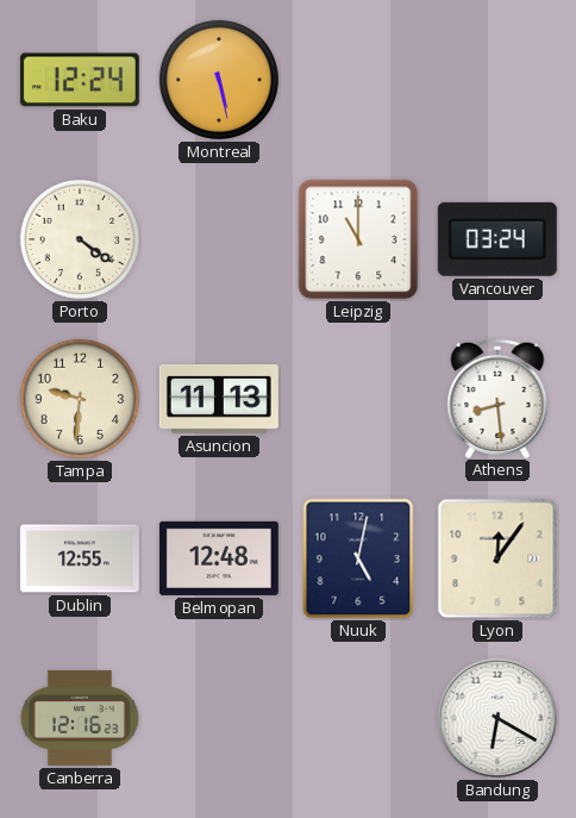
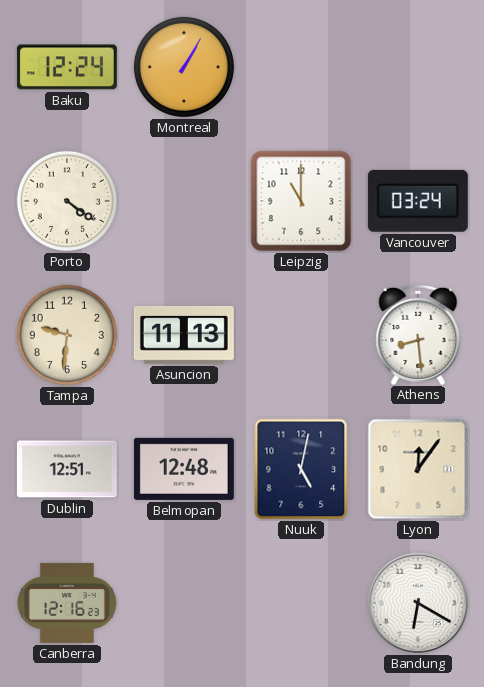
Montreal: 5:28 -> 1:05 (184, 67)
Dublin: 12:55 -> 12:51 (67, 469)
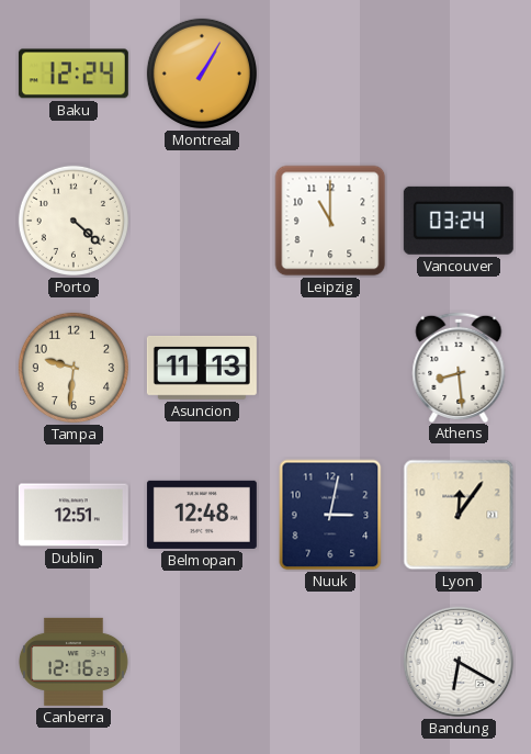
Porto: 4:21 -> 4:22 (74, 221)
Nuuk: 5:02 -> 3:02 (330, 515)
